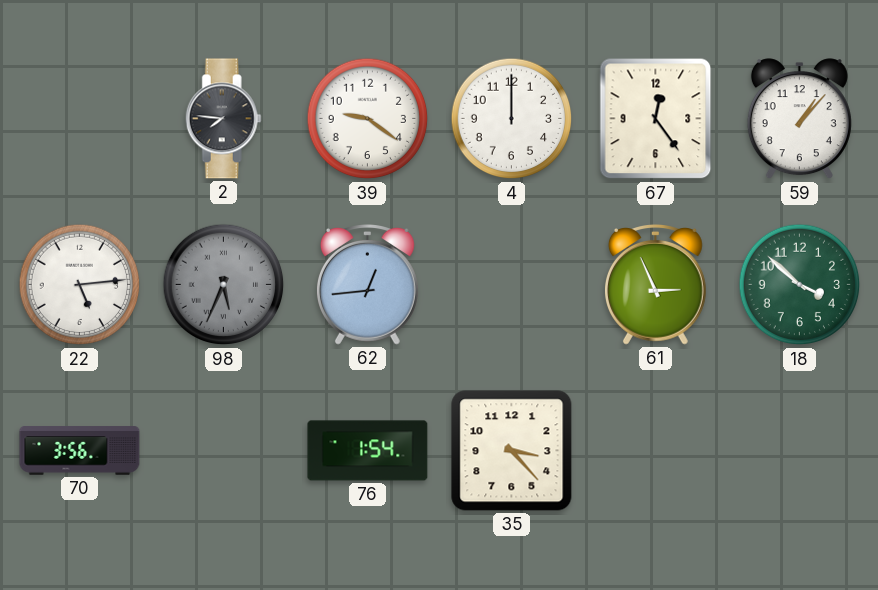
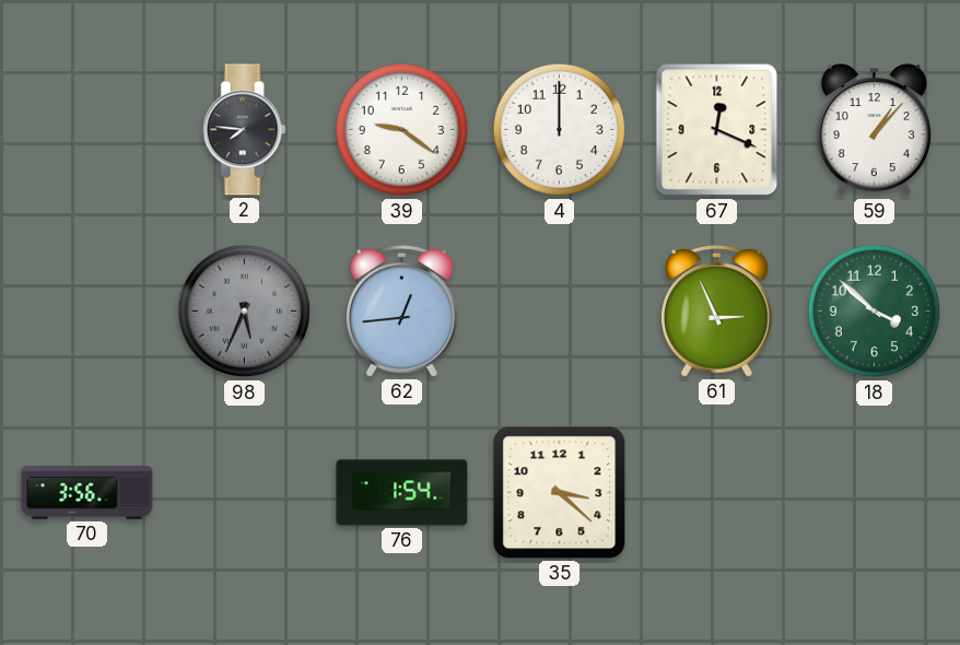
67: 12:24 -> 12:19 (717, 130)
22: 5:14 -> none (80, 285)
35: 3:23 -> 3:22 (560, 493)
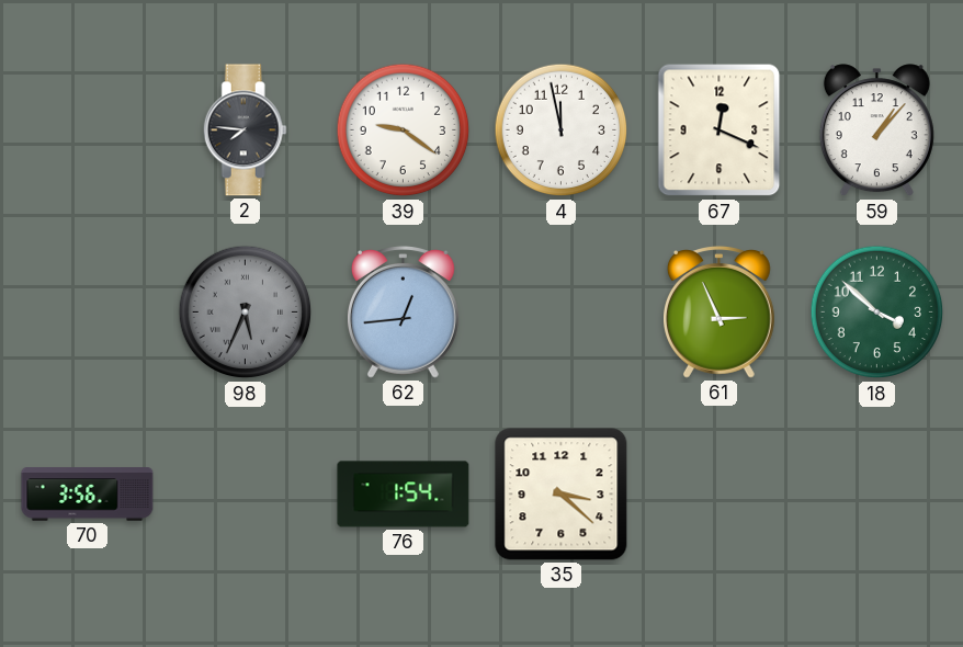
4: 12:00 -> 11:58 (562, 130)
